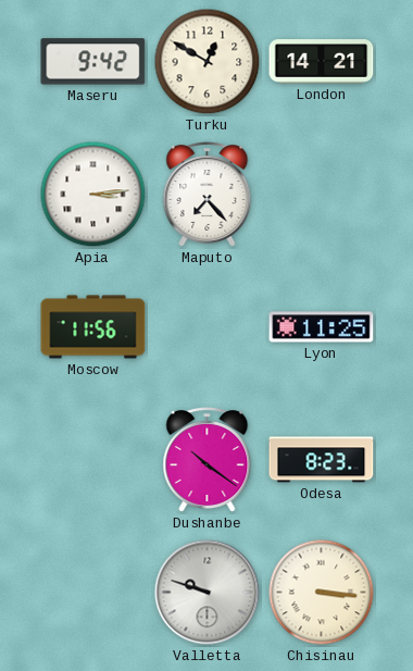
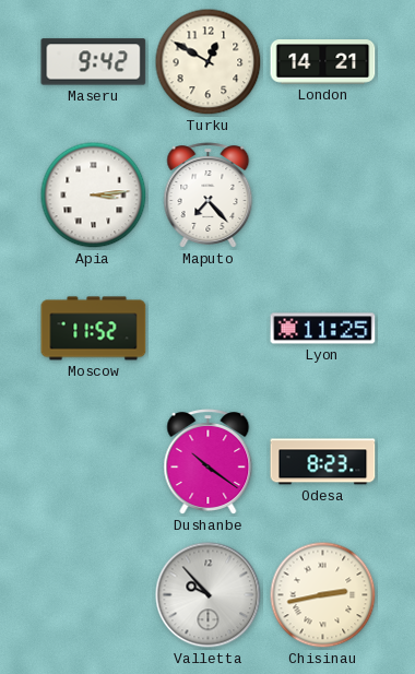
Moscow: 11:56 -> 11:52 (94, 329)
Valletta: 9:48 -> 9:53 (209, 595)
Chisinau: 3:16 -> 2:43 (323, 595)
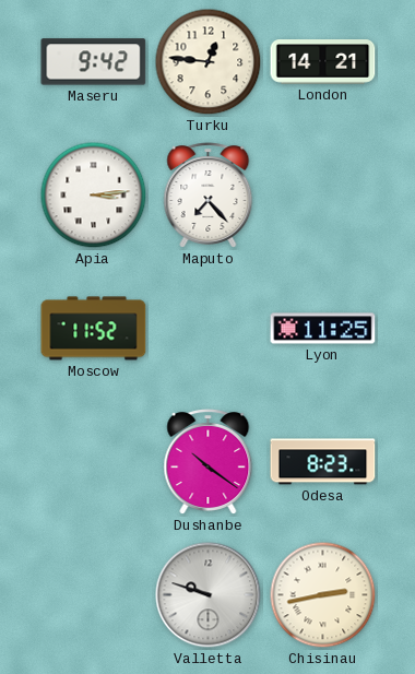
Turku: 12:50 -> 12:46 (209, 62)
Valletta: 9:53 -> 9:48 (209, 595)
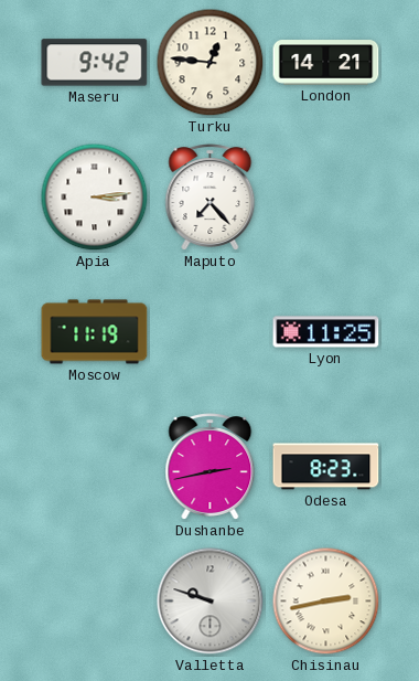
Moscow: 11:52 -> 11:19 (95, 332)
Dushanbe: 10:21 -> 2:43 (211, 467)
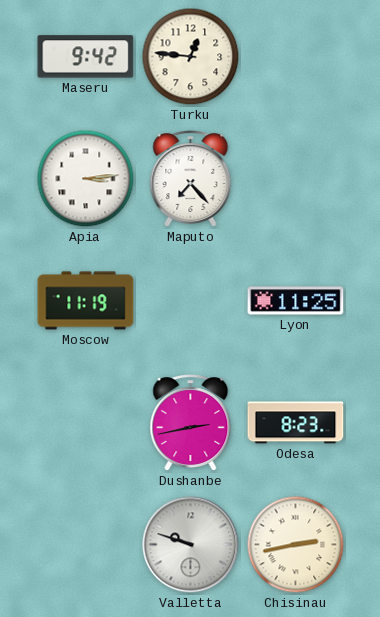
London: 14:21 -> none (326, 63)
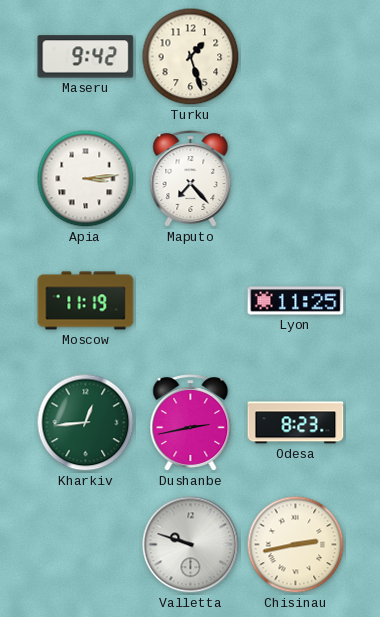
Turku: 12:46 -> 1:27 (191, 57)
Kharkiv: none -> 12:44 (86, 423)
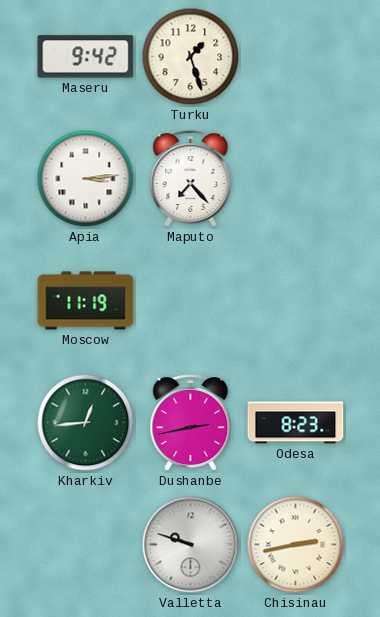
Lyon: 11:25 -> none (296, 301)
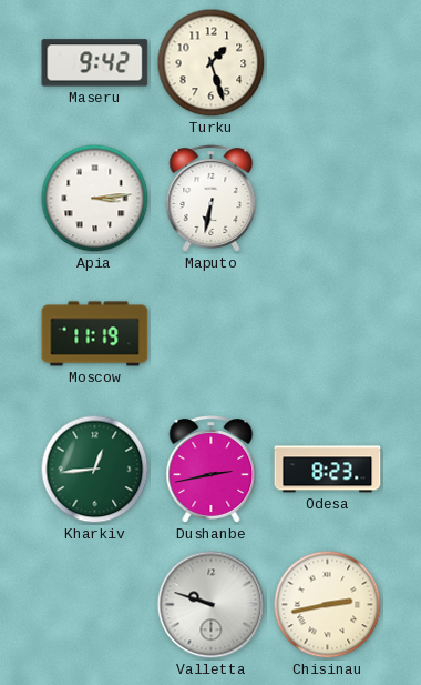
Maputo: 7:23 -> 6:32 (212, 199)
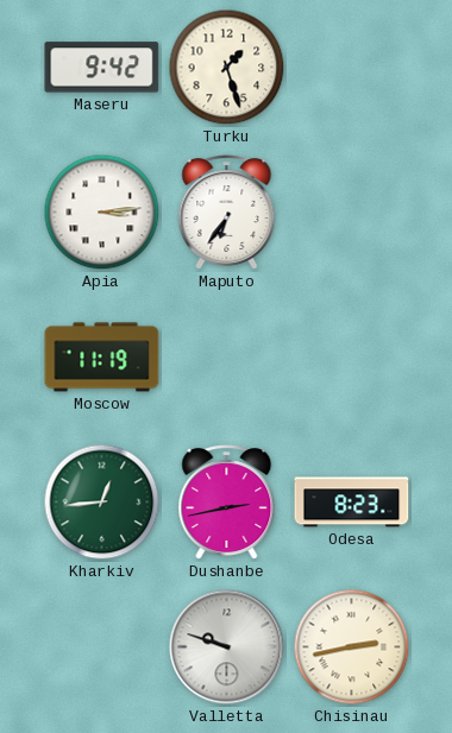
Maputo: 6:32 -> 6:36 (227, 213)
